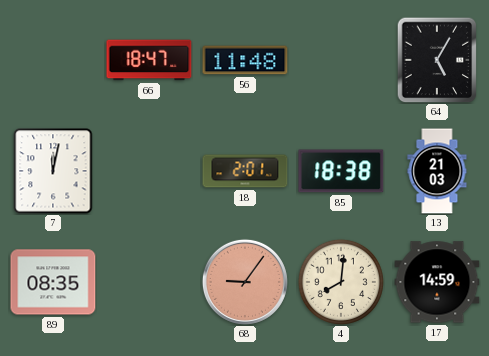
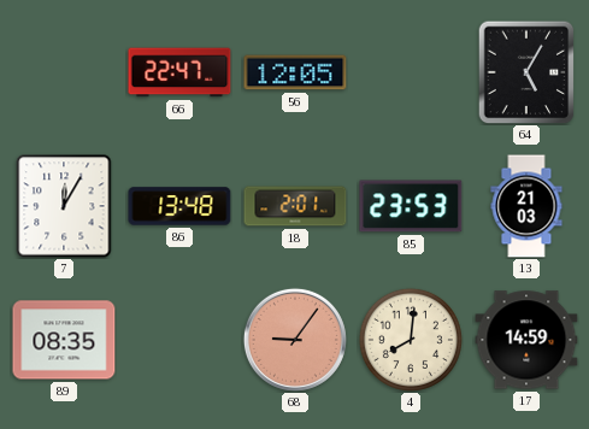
66: 18:47 -> 22:47 (179, 72)
56: 11:48 -> 12:05 (295, 72)
7: 12:02 -> 12:05 (64, 206)
86: none -> 13:48 (179, 206)
85: 18:38 -> 23:53 (411, 206)
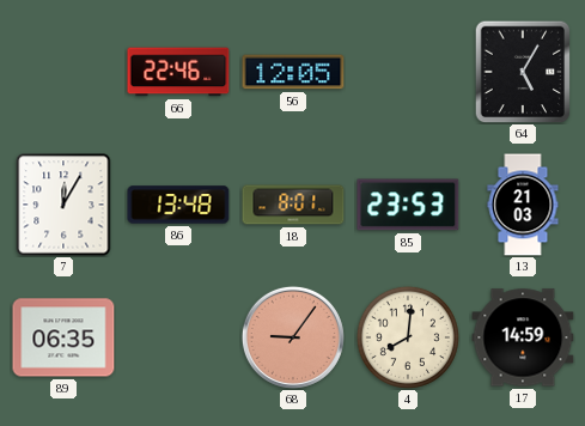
66: 22:47 -> 22:46 (178, 72)
18: 2:01 -> 8:01 (293, 205)
89: 08:35 -> 06:35 (63, 337)
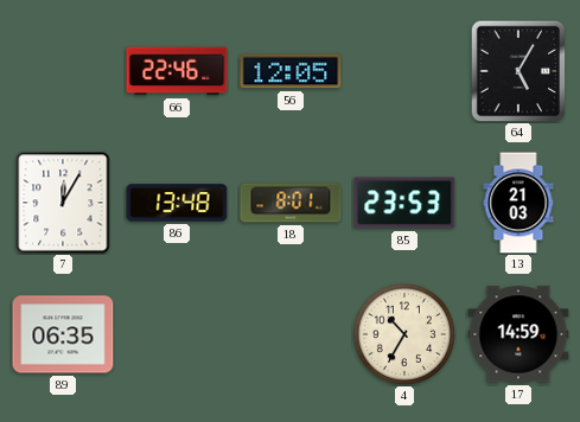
68: 9:06 -> none (293, 337)
4: 8:01 -> 10:35 (404, 334)
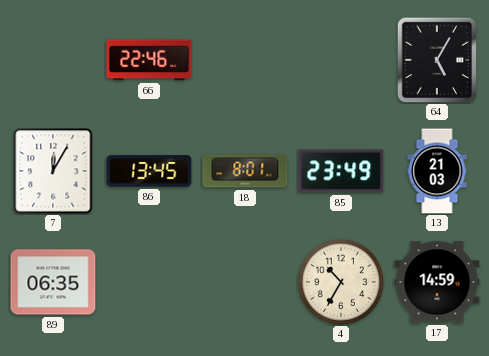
56: 12:05 -> none (291, 71)
86: 13:48 -> 13:45 (149, 171)
85: 23:53 -> 23:49 (341, 171)
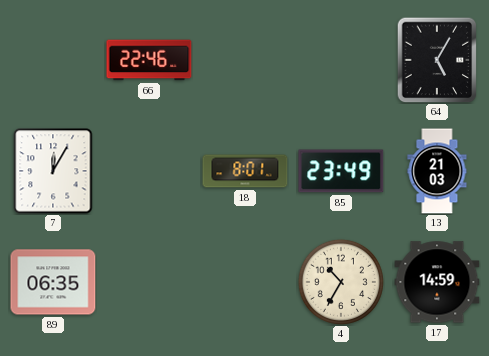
86: 13:45 -> none (149, 171)
